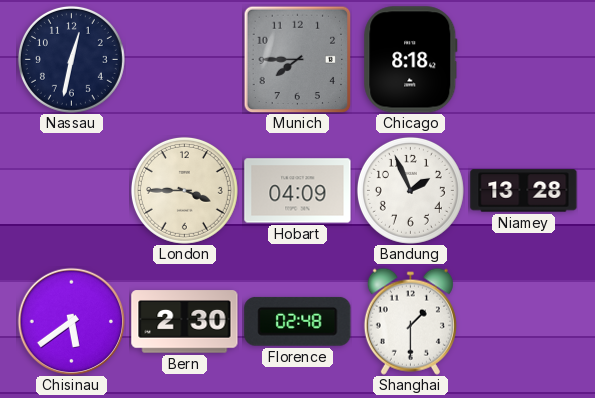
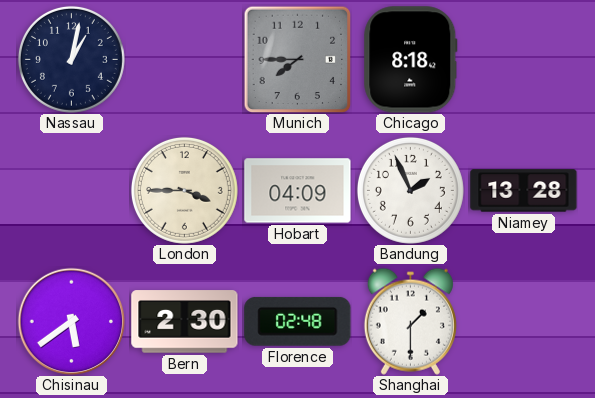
Nassau: 12:32 -> 1:02 (71, 59)
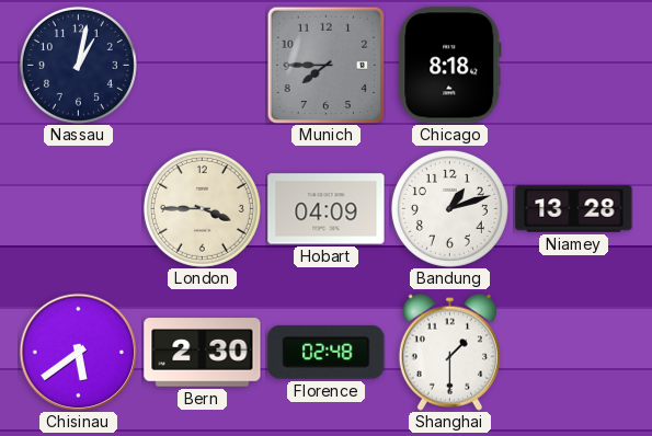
Bandung: 1:56 -> 1:12 (449, 208)
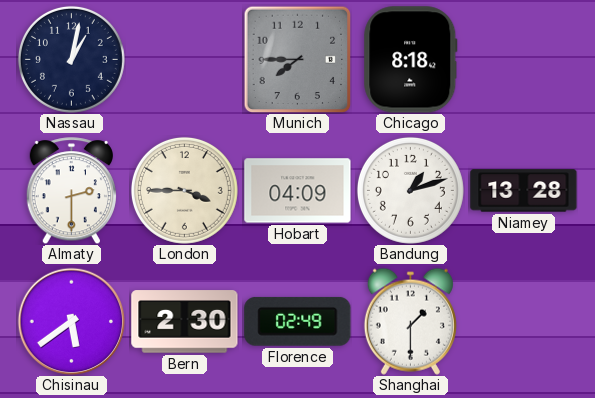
Almaty: none -> 2:30 (71, 191)
Florence: 02:48 -> 02:49 (298, 321)
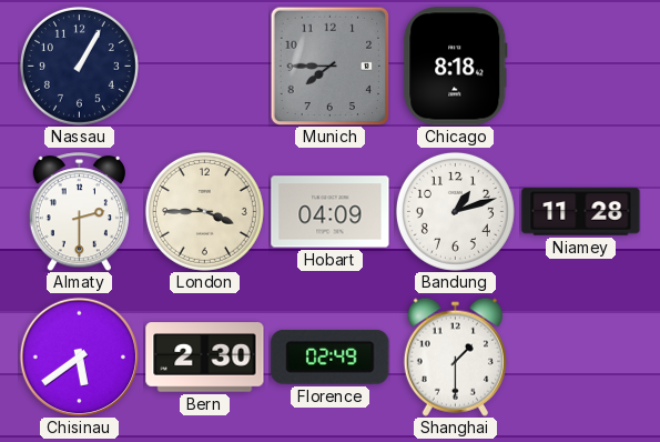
Nassau: 1:02 -> 1:05 (79, 66)
Niamey: 13:28 -> 11:28 (581, 212)
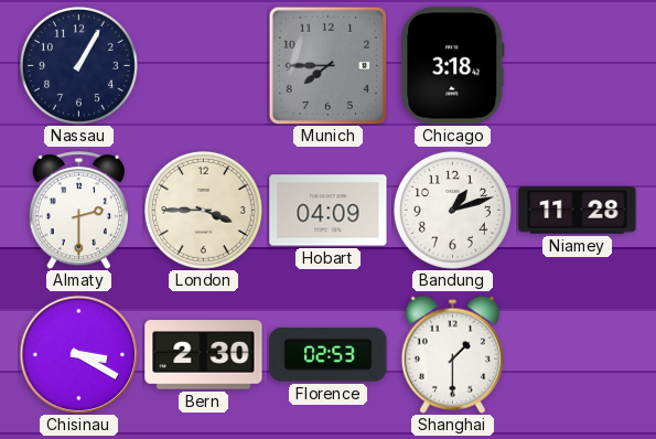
Chicago: 8:18 -> 3:18 (453, 66)
Chisinau: 5:39 -> 3:20 (78, 354)
Florence: 02:49 -> 02:53 (329, 354)
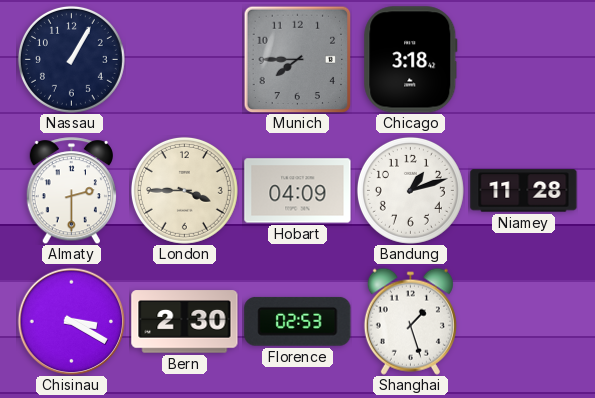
Shanghai: 1:30 -> 1:27 (410, 321)
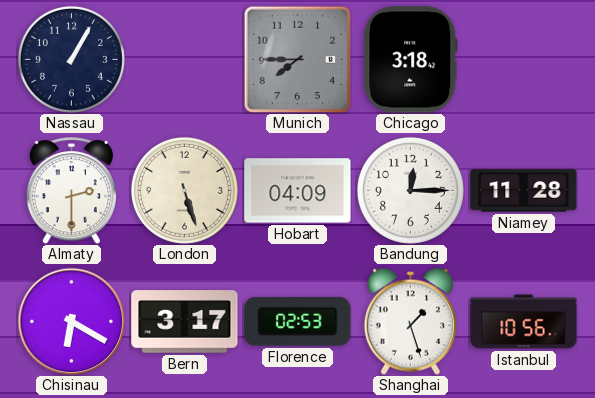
London: 3:45 -> 5:27 (184, 190)
Bandung: 1:12 -> 12:15 (410, 190)
Chisinau: 3:20 -> 6:20 (71, 321)
Bern: 2:30 -> 3:17 (185, 322)
Istanbul: none -> 10:56 (524, 322)
